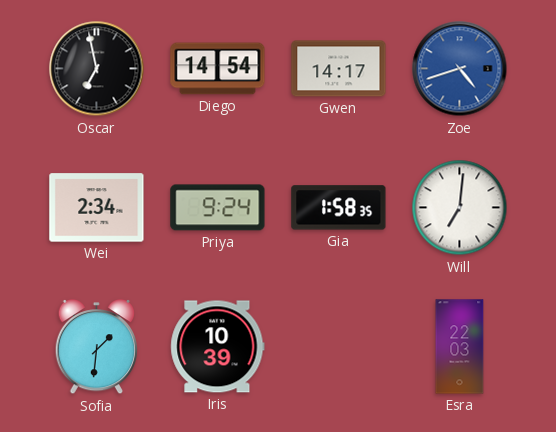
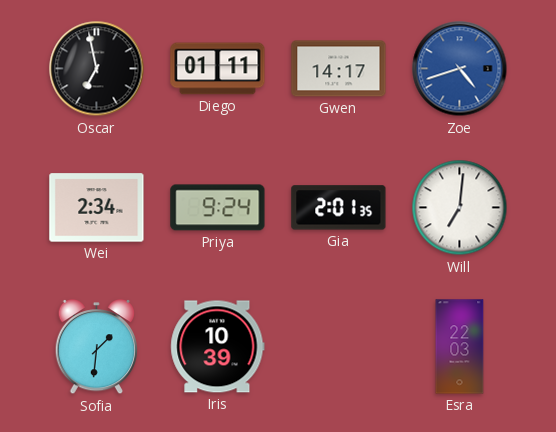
Diego: 14:54 -> 01:11 (218, 69)
Gia: 1:58 -> 2:01 (339, 208)
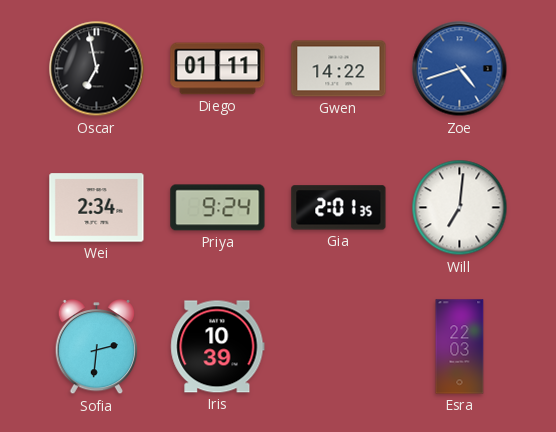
Gwen: 14:17 -> 14:22 (339, 69)
Sofia: 1:31 -> 2:31 (97, 348)
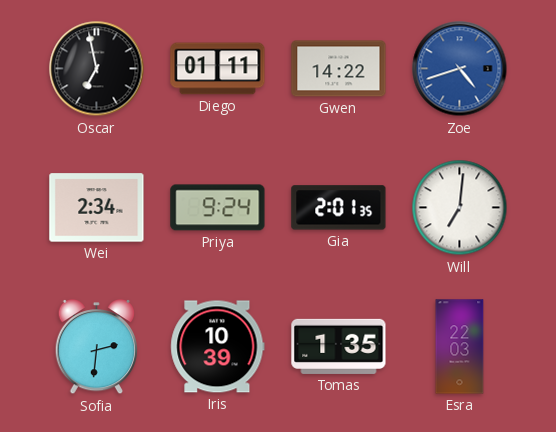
Tomas: none -> 1:35 (339, 346)
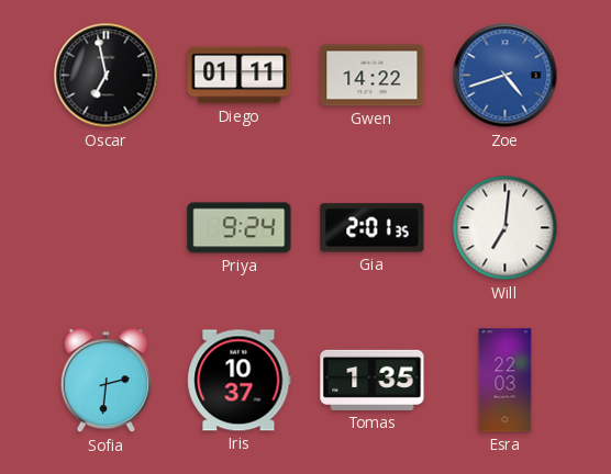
Wei: 2:34 -> none (97, 208)
Iris: 10:39 -> 10:37 (240, 381)
